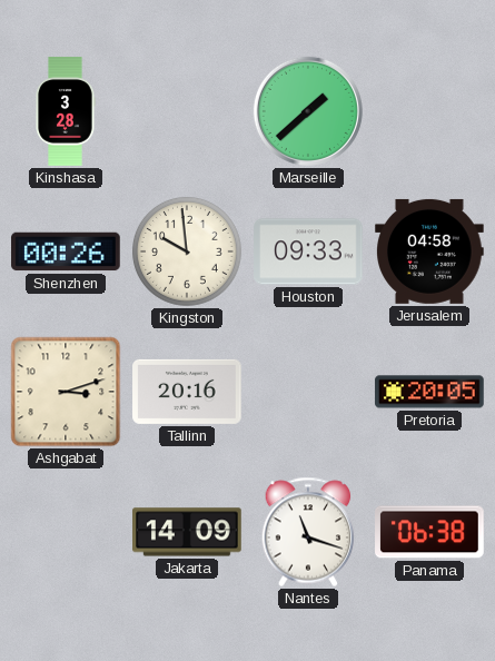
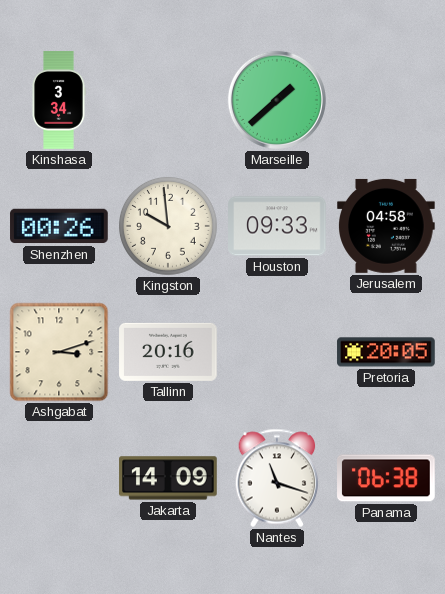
Kinshasa: 3:28 -> 3:34 (59, 100)
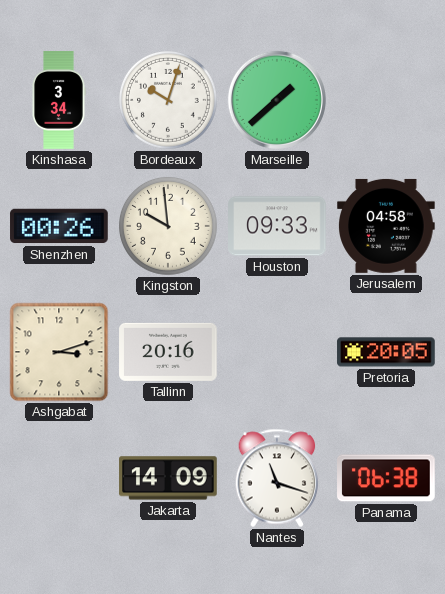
Bordeaux: none -> 10:03 (169, 101)
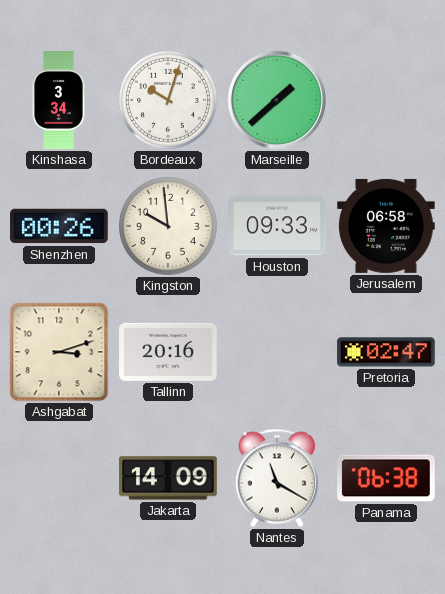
Jerusalem: 04:58 -> 06:58 (387, 226)
Pretoria: 20:05 -> 02:47 (386, 352)
Nantes: 11:18 -> 11:20 (277, 478)
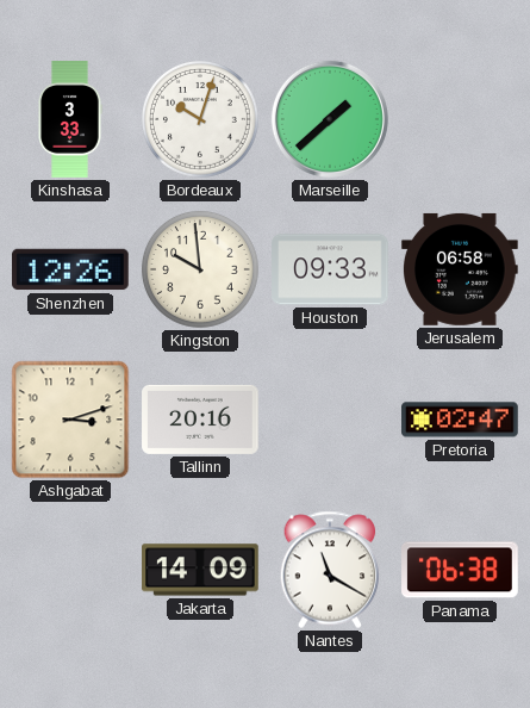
Kinshasa: 3:34 -> 3:33 (70, 119)
Shenzhen: 00:26 -> 12:26 (70, 269)
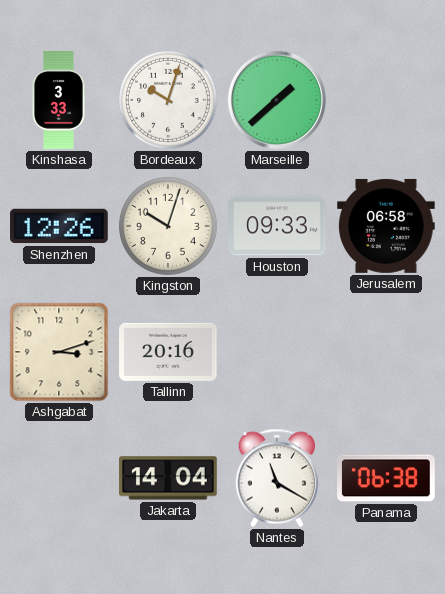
Kingston: 9:59 -> 10:03 (169, 227)
Pretoria: 02:47 -> none (460, 420)
Jakarta: 14:09 -> 14:04 (168, 478)
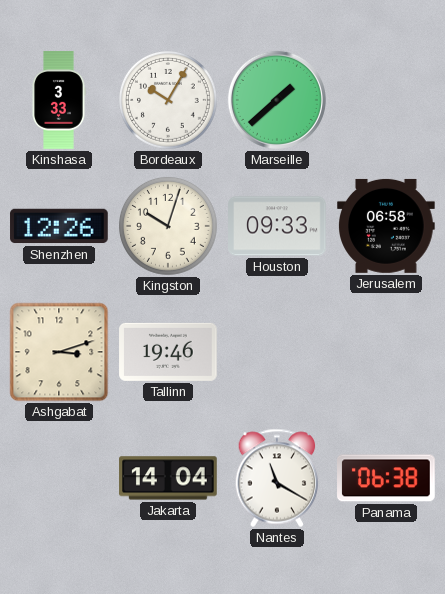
Bordeaux: 10:03 -> 10:05 (169, 101)
Tallinn: 20:16 -> 19:46 (168, 352)
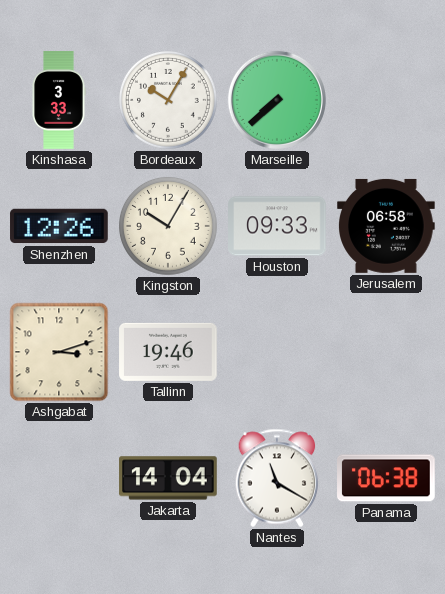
Marseille: 1:38 -> 7:38 (277, 100)
Kingston: 10:03 -> 10:05 (169, 227)
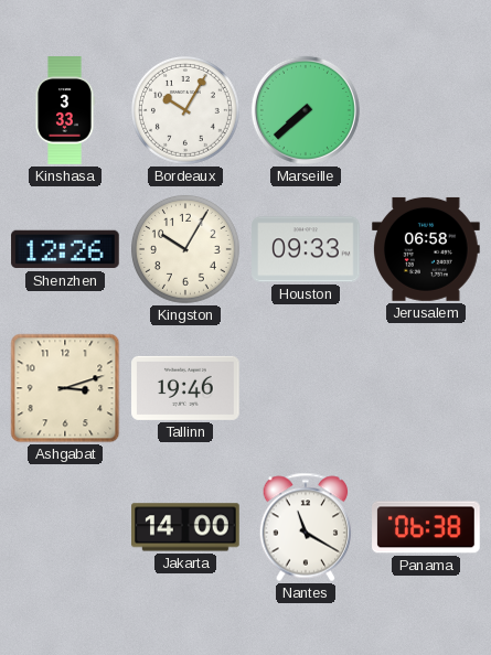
Jakarta: 14:04 -> 14:00 (185, 527)
